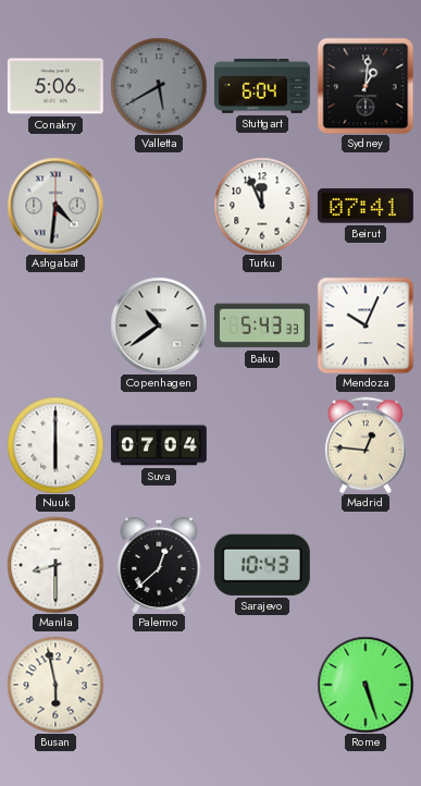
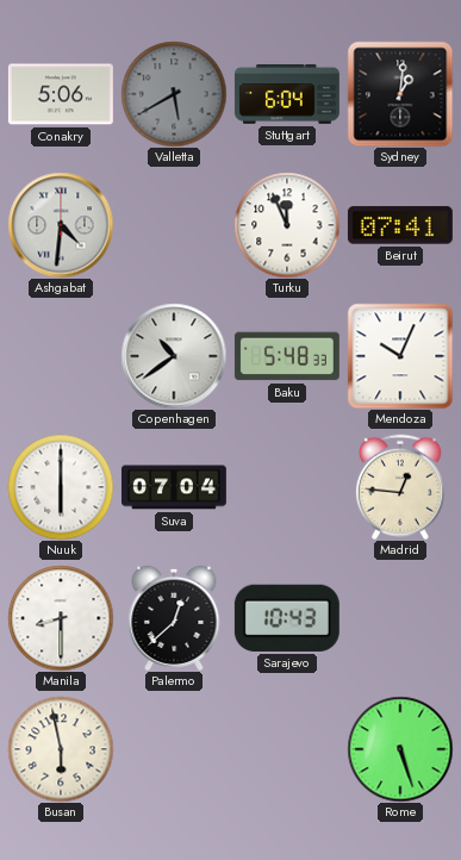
Baku: 5:43 -> 5:48 (287, 356)
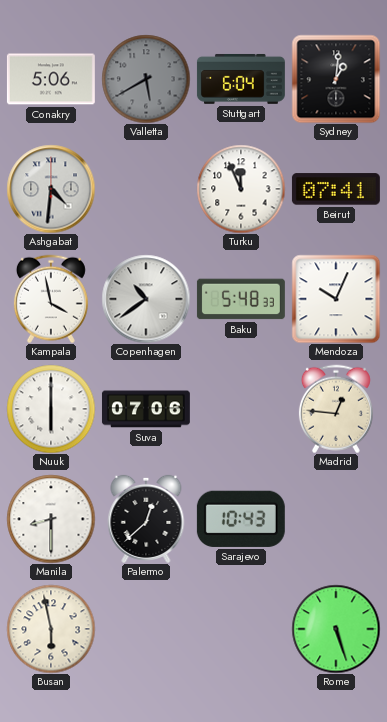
Kampala: none -> 3:58 (51, 299)
Suva: 07:04 -> 07:06 (146, 409)
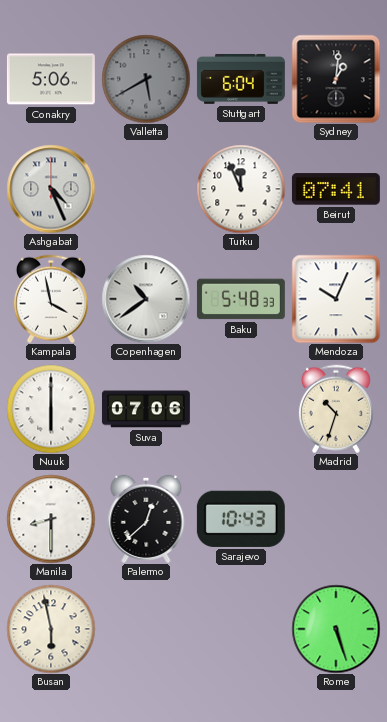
Ashgabat: 4:31 -> 4:26 (51, 189)
Madrid: 12:46 -> 10:33 (336, 409)
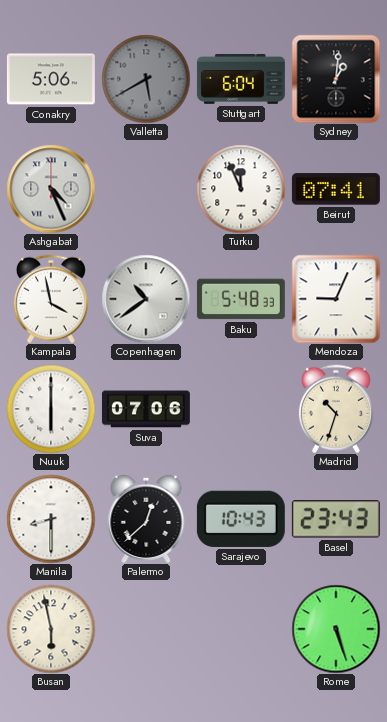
Mendoza: 10:04 -> 9:04 (336, 299)
Basel: none -> 23:43 (336, 519)
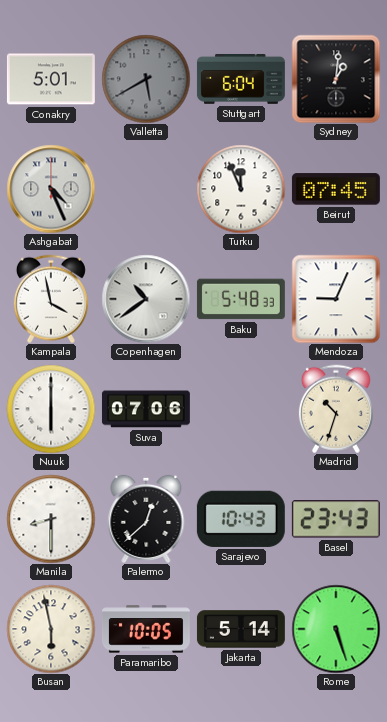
Conakry: 5:06 -> 5:01 (51, 79)
Beirut: 07:41 -> 07:45 (336, 189)
Paramaribo: none -> 10:05 (146, 629)
Jakarta: none -> 5:14 (241, 629)
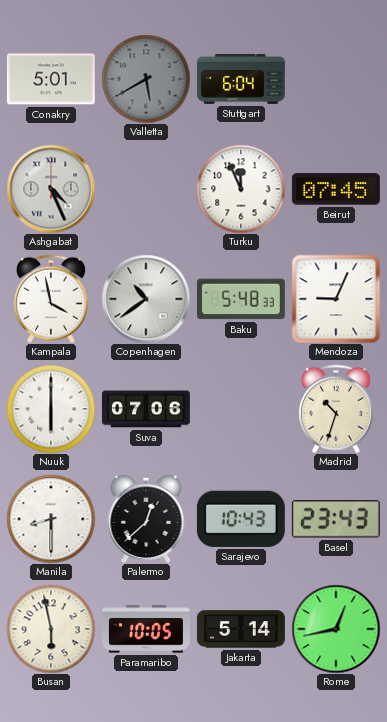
Sydney: 1:01 -> none (336, 79)
Rome: 5:27 -> 12:43 (336, 629)
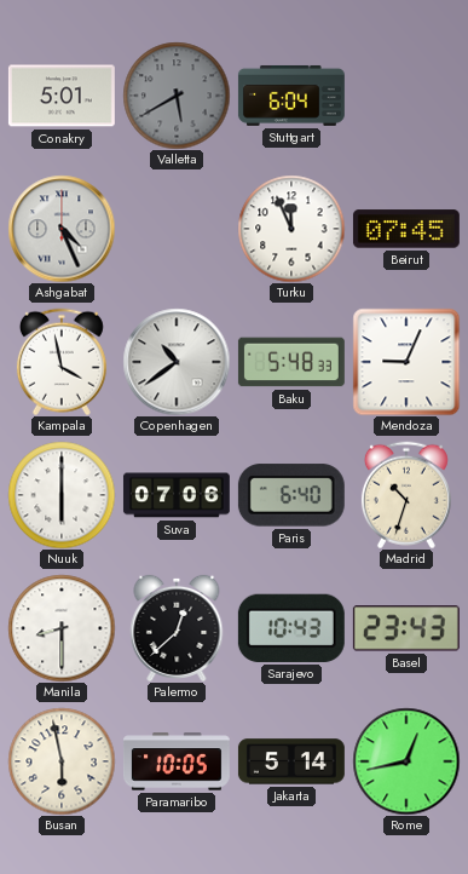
Paris: none -> 6:40 (291, 495)
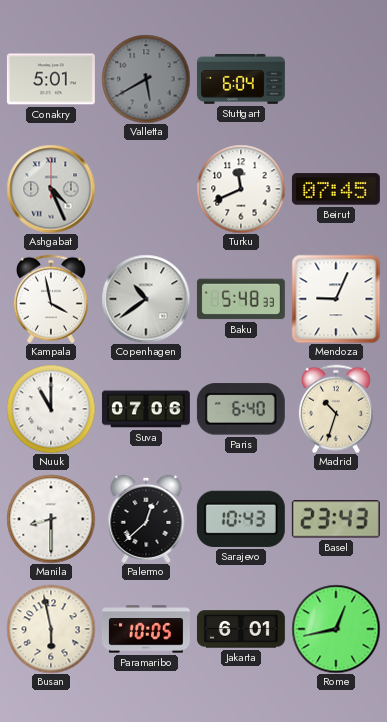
Turku: 11:56 -> 11:41 (241, 189)
Nuuk: 6:00 -> 11:00 (51, 409)
Jakarta: 5:14 -> 6:01 (241, 629)
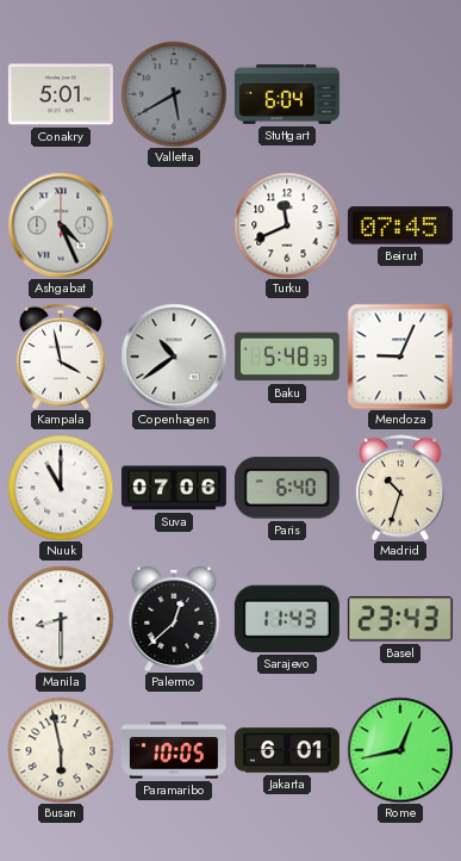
Sarajevo: 10:43 -> 11:43 (287, 619)
